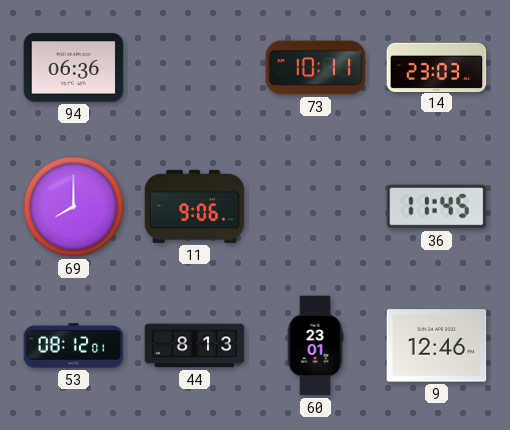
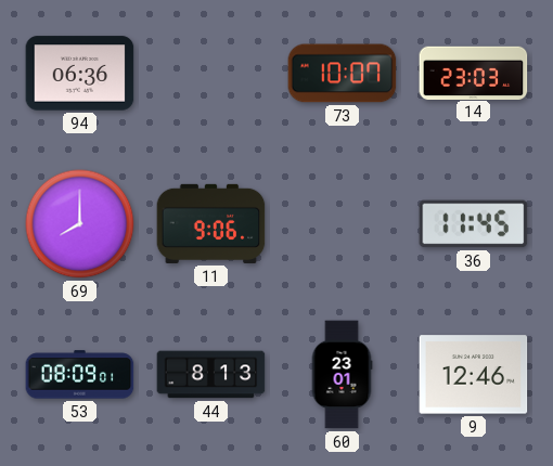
73: 10:11 -> 10:07 (343, 74)
53: 08:12 -> 08:09 (80, 375)
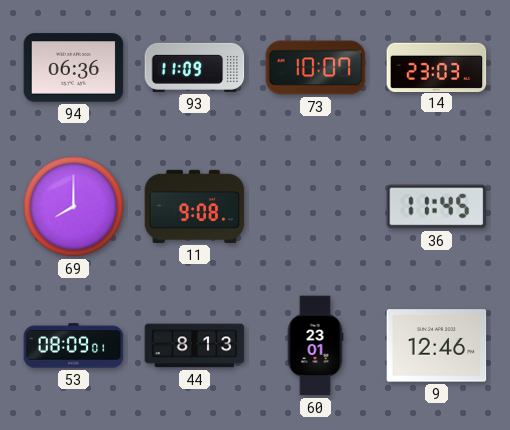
93: none -> 11:09 (195, 67)
11: 9:06 -> 9:08 (195, 206)
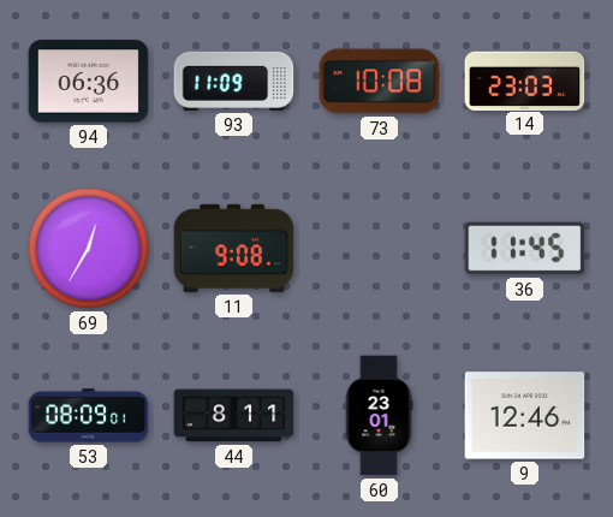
73: 10:07 -> 10:08 (380, 82)
69: 8:00 -> 12:35 (89, 249)
44: 8:13 -> 8:11 (234, 416)
